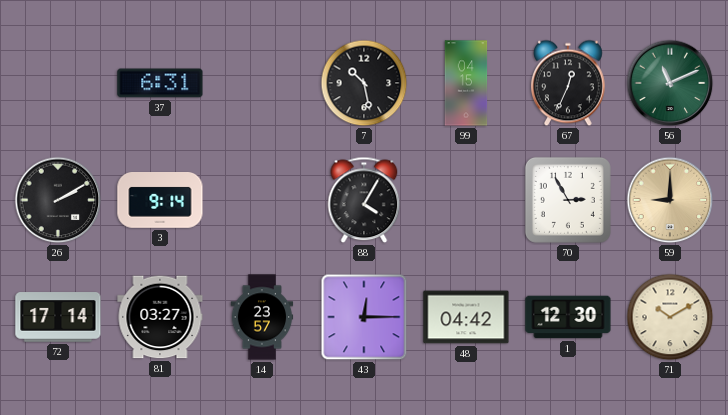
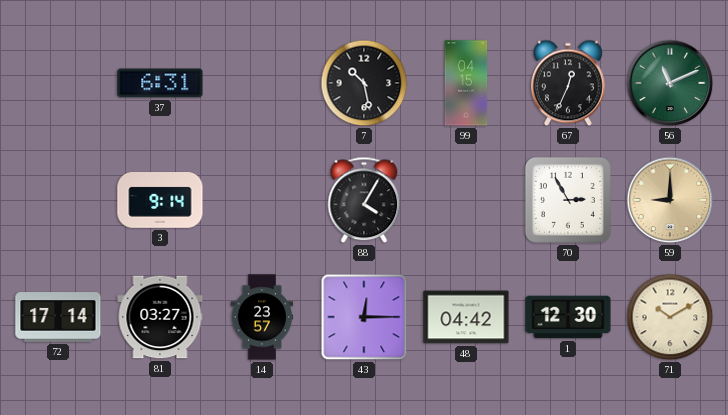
26: 2:10 -> none (58, 200)
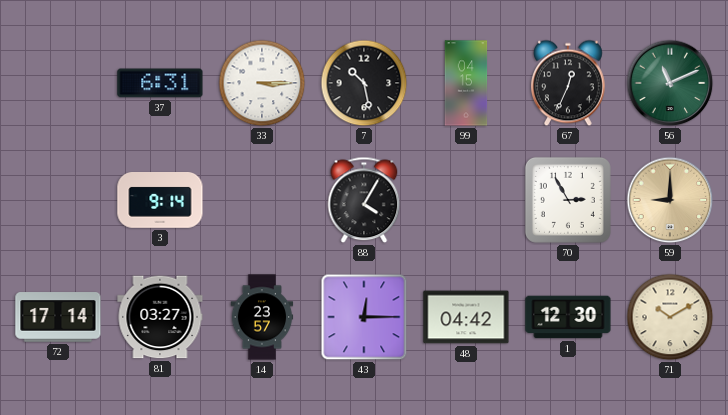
33: none -> 3:15 (262, 83)
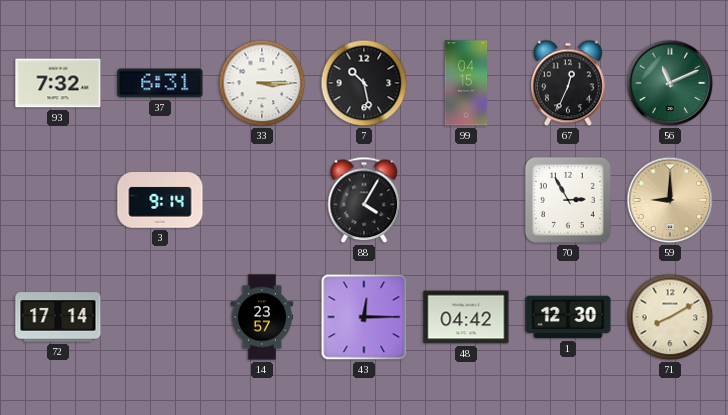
93: none -> 7:32 (58, 83)
81: 03:27 -> none (160, 317)
71: 10:10 -> 8:10 (670, 317)
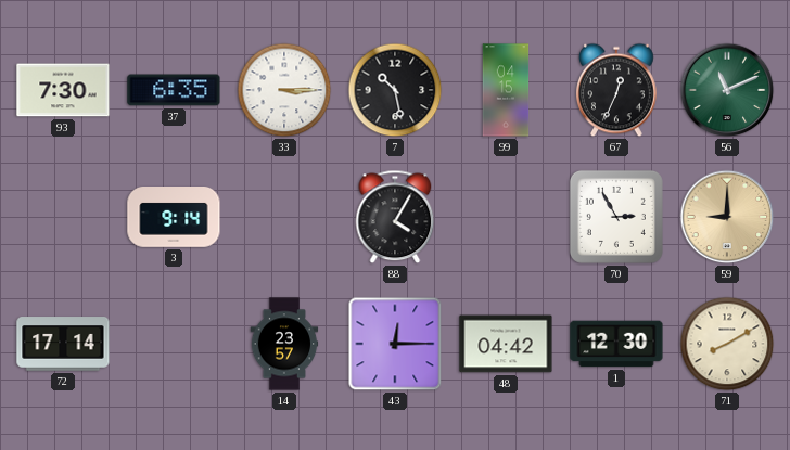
93: 7:32 -> 7:30 (63, 90)
37: 6:31 -> 6:35 (174, 90)
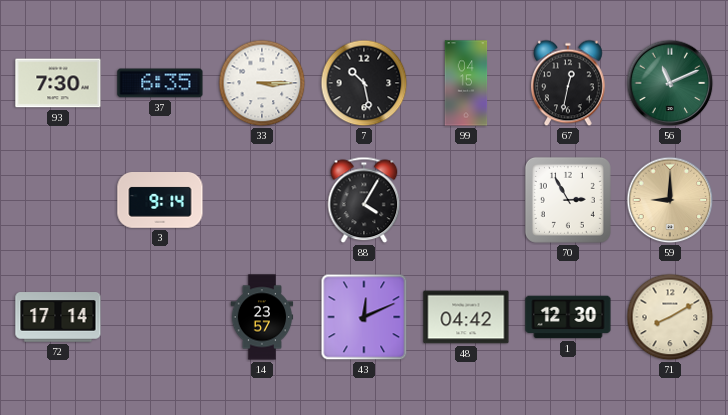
67: 12:34 -> 12:32 (569, 83)
43: 12:15 -> 12:11 (364, 317)
